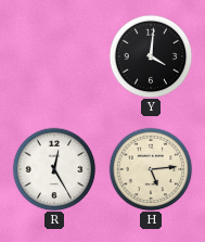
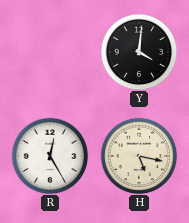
H: 5:14 -> 5:17 (139, 156)
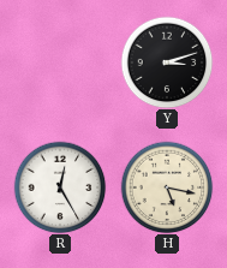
Y: 4:01 -> 3:12 (167, 62)
